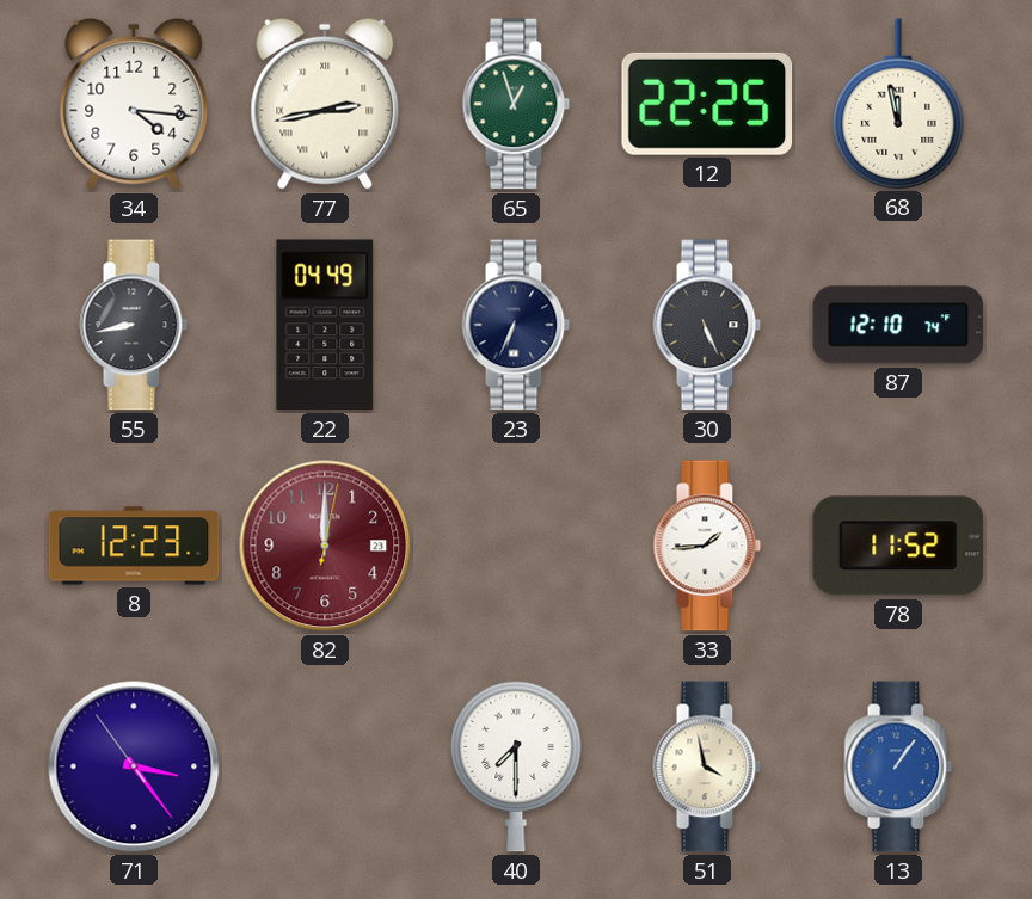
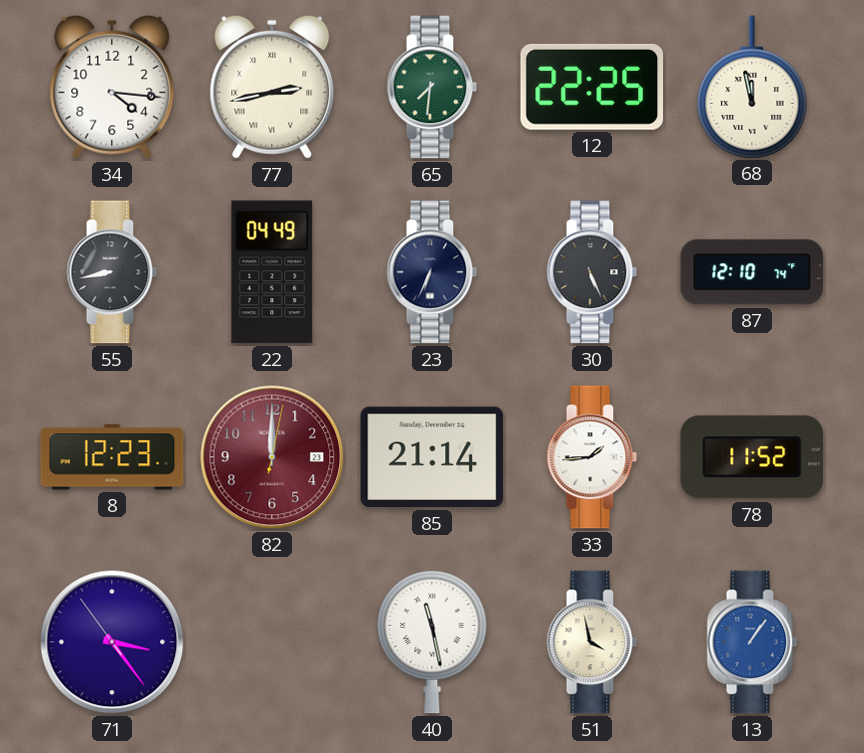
65: 12:57 -> 7:31 (432, 87)
85: none -> 21:14 (432, 457)
40: 7:30 -> 11:28 (432, 642)
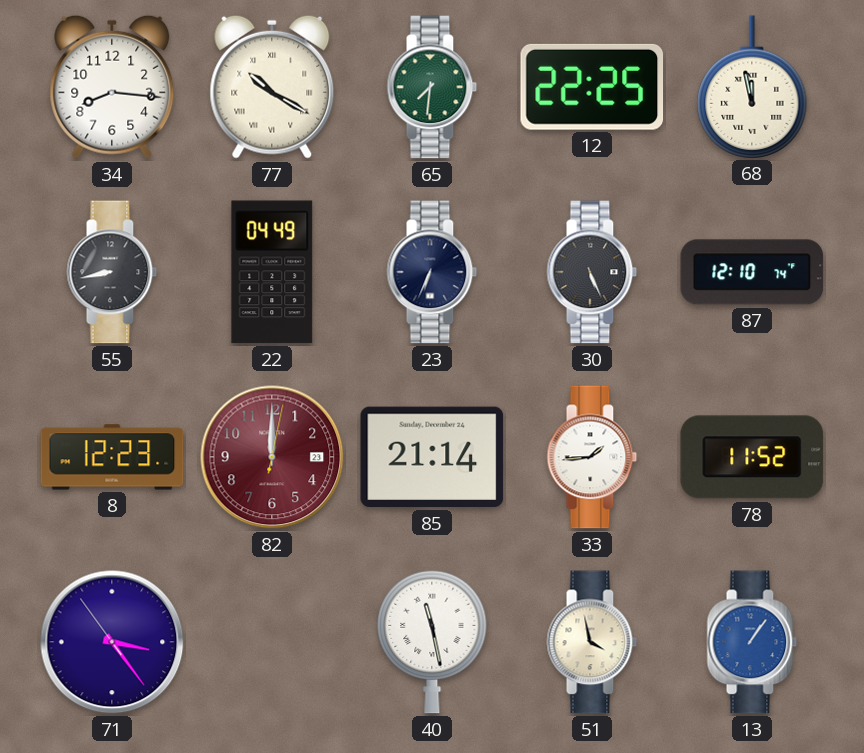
34: 4:16 -> 8:16 (112, 87)
77: 2:43 -> 10:20 (272, 87)
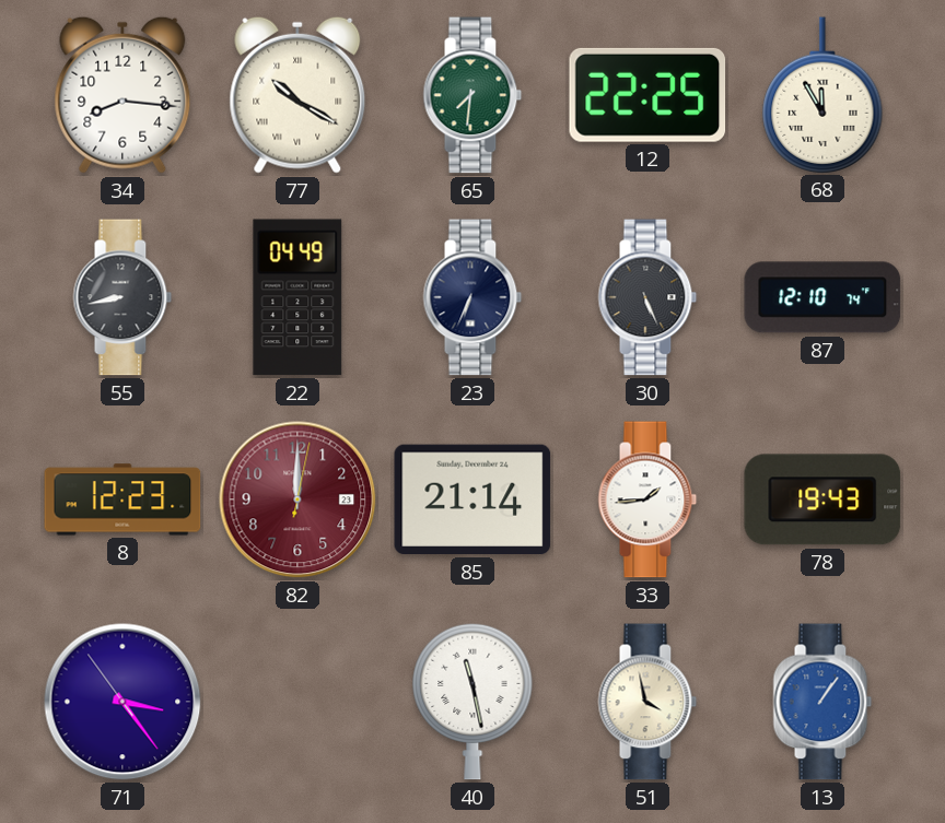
68: 11:58 -> 11:55 (822, 95)
78: 11:52 -> 19:43 (822, 499)
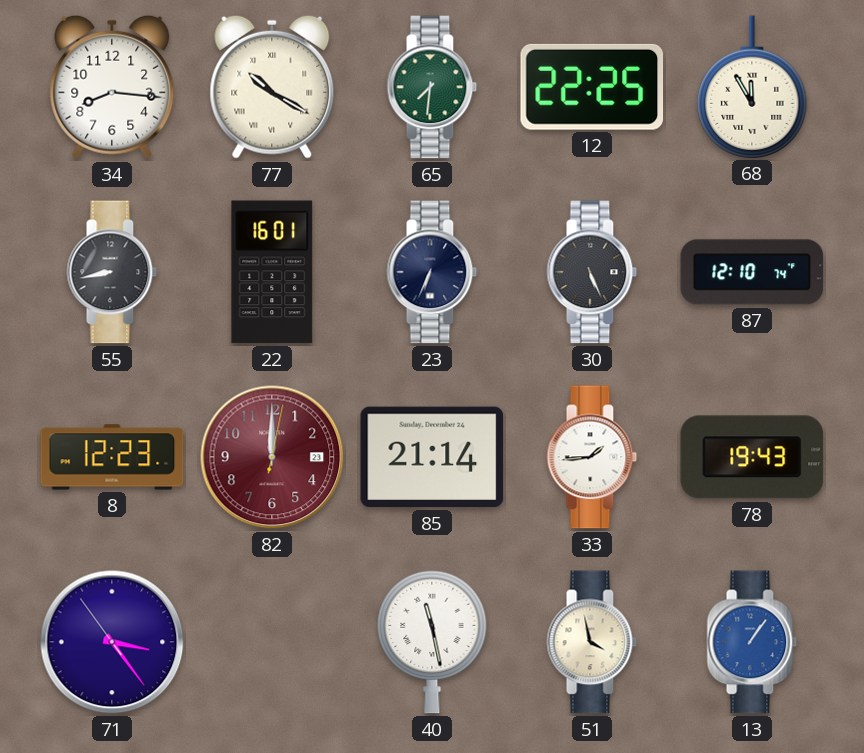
22: 04:49 -> 16:01 (272, 272)
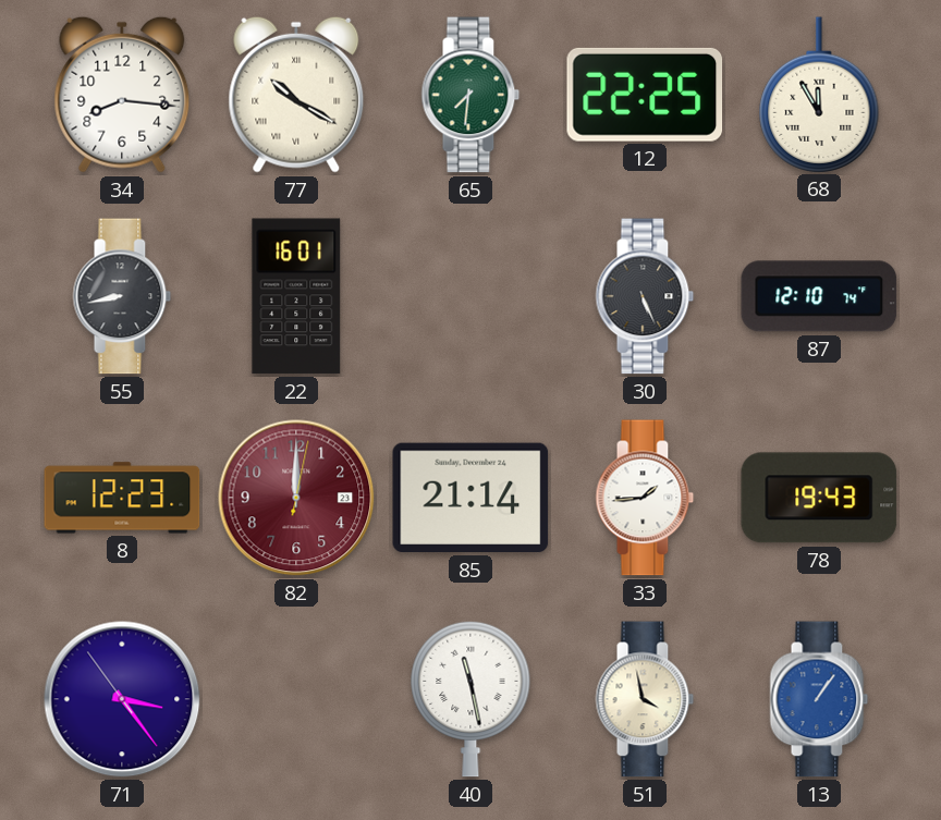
23: 6:34 -> none (432, 272)
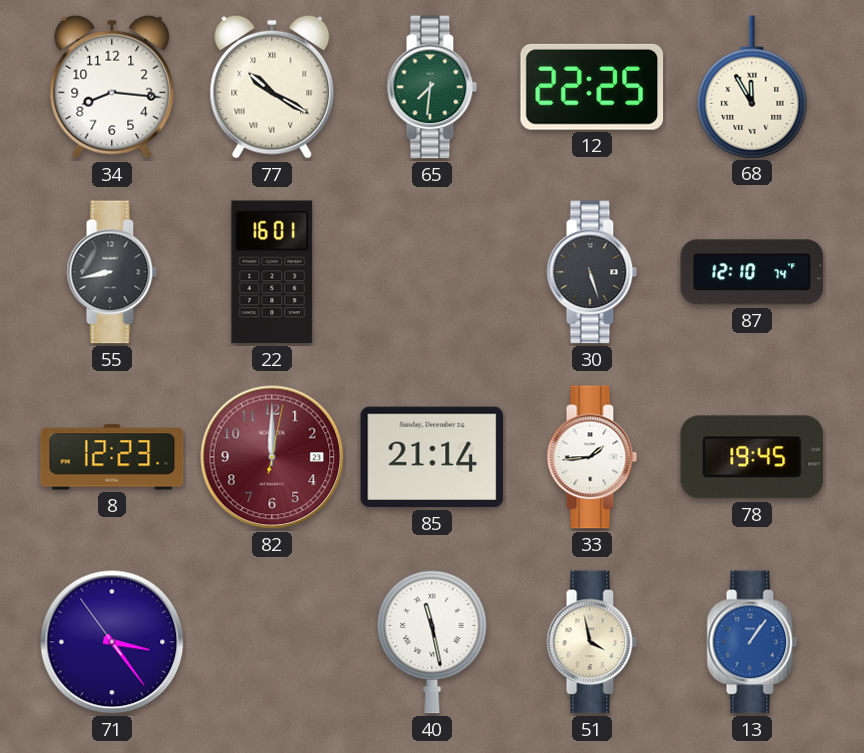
30: 5:26 -> 5:27 (592, 272)
78: 19:43 -> 19:45 (752, 457)
